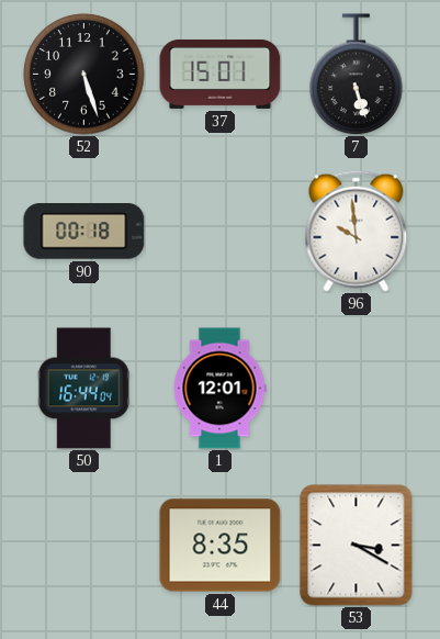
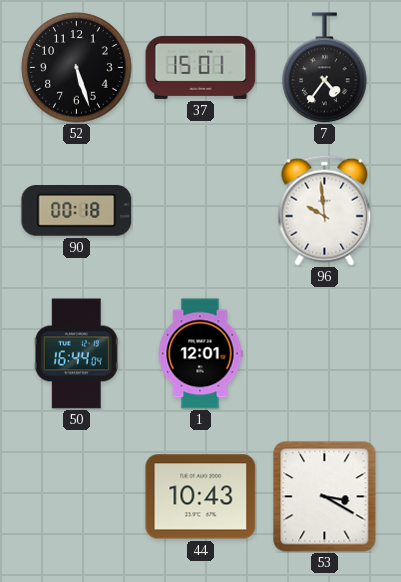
7: 5:27 -> 4:36 (325, 68)
44: 8:35 -> 10:43 (201, 497)
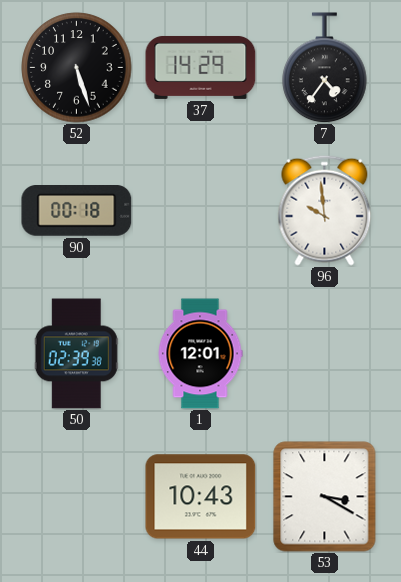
37: 15:01 -> 14:29 (201, 67)
50: 16:44 -> 02:39 (76, 354)
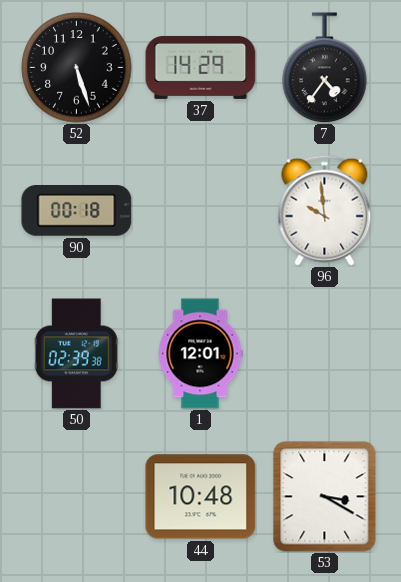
44: 10:43 -> 10:48 (201, 497)
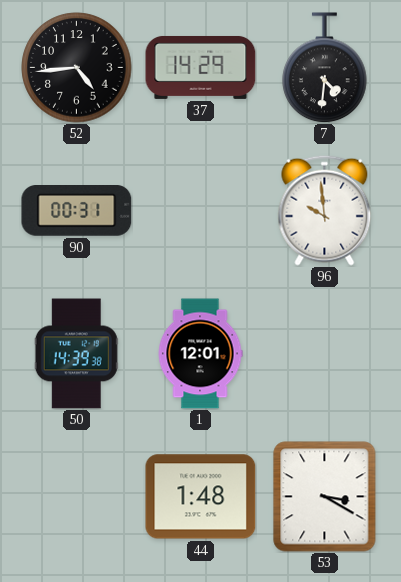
52: 5:27 -> 4:44 (77, 68)
7: 4:36 -> 4:31 (325, 68)
90: 00:18 -> 00:31 (77, 211)
50: 02:39 -> 14:39 (76, 354)
44: 10:48 -> 1:48 (201, 497)
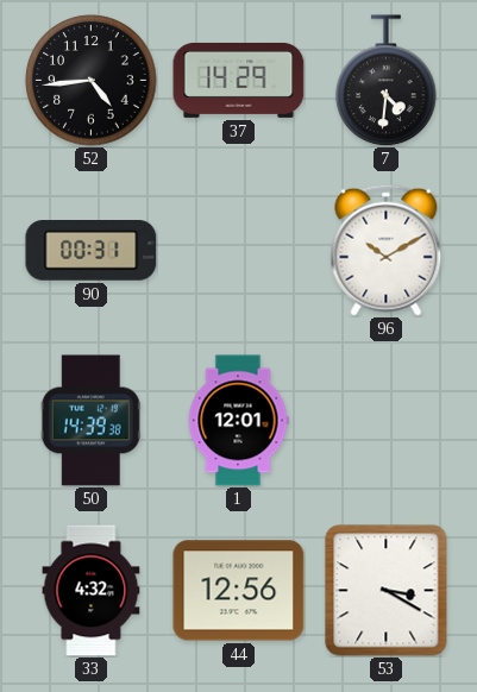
96: 9:59 -> 10:10 (387, 250)
33: none -> 4:32 (92, 591)
44: 1:48 -> 12:56 (239, 591)
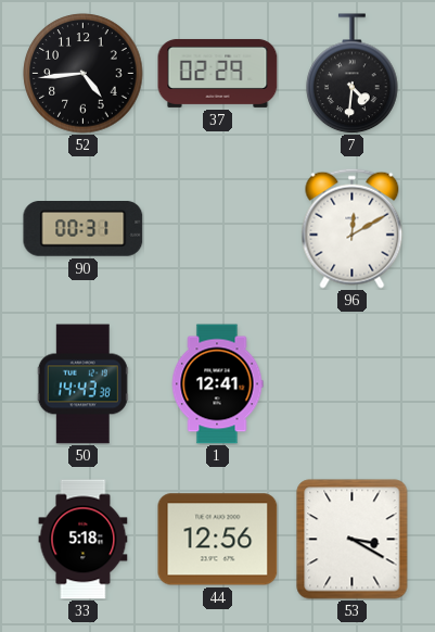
37: 14:29 -> 02:29 (218, 73)
96: 10:10 -> 12:10 (353, 228)
50: 14:39 -> 14:43 (82, 384)
1: 12:01 -> 12:41 (217, 384)
33: 4:32 -> 5:18 (84, 540)
